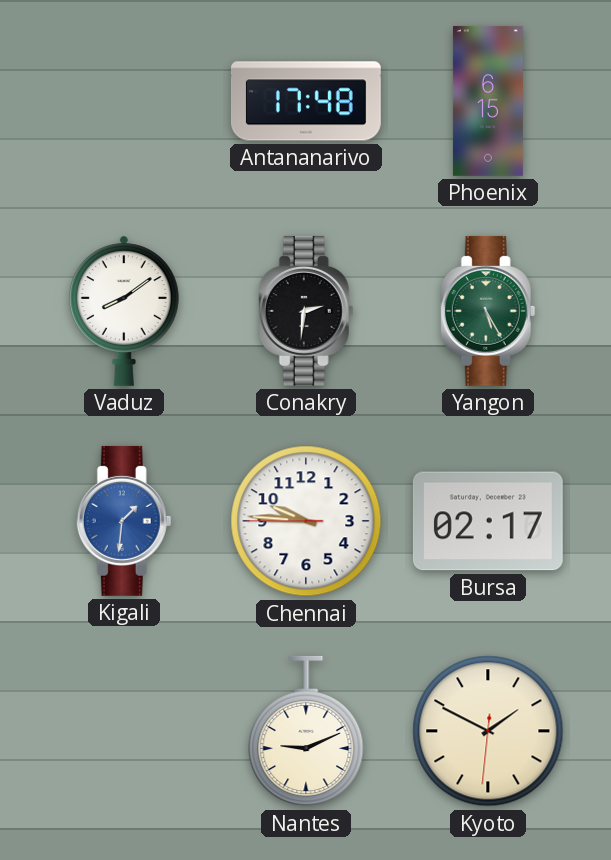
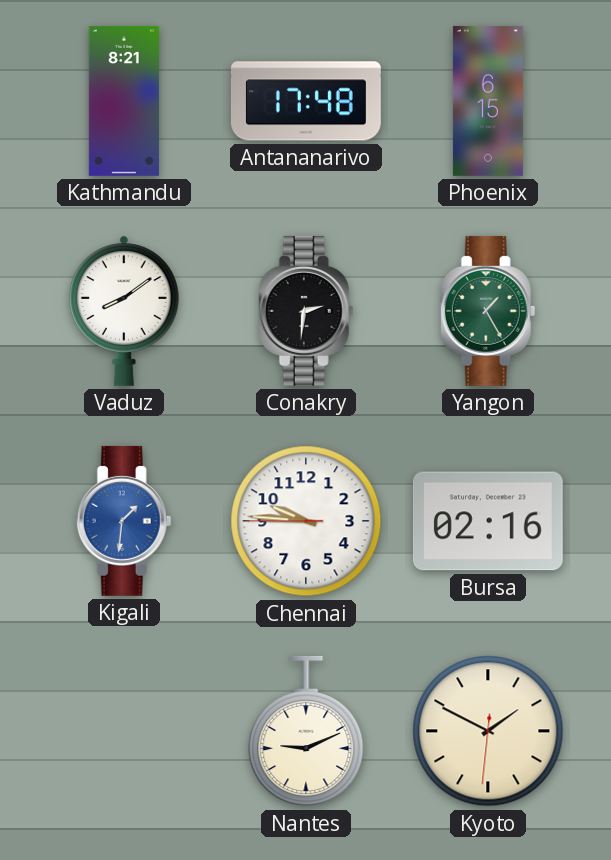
Kathmandu: none -> 8:21 (124, 101)
Yangon: 5:25 -> 1:25 (488, 311)
Bursa: 02:17 -> 02:16 (488, 521)
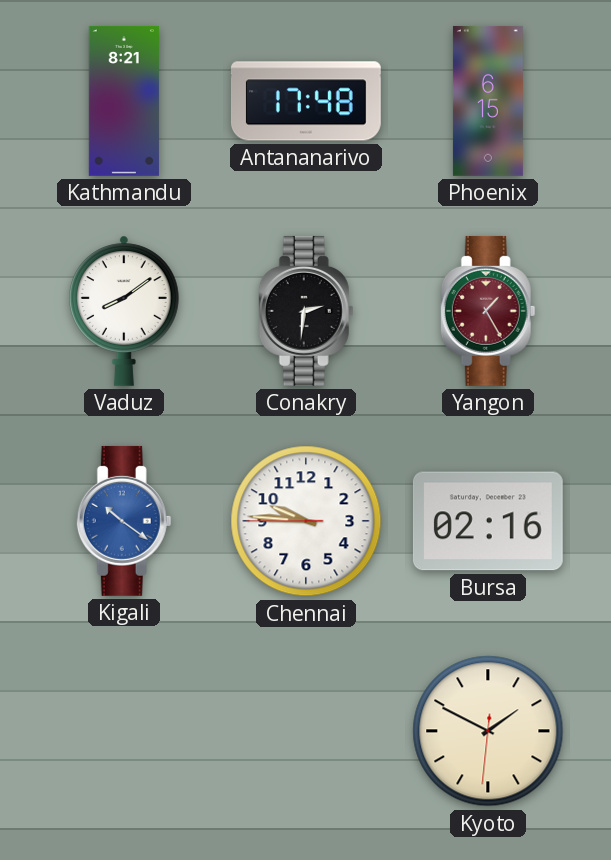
Yangon dial: green -> burgundy (488, 311)
Kigali: 1:31 -> 10:21 (124, 521)
Nantes: 9:11 -> none (306, 731)
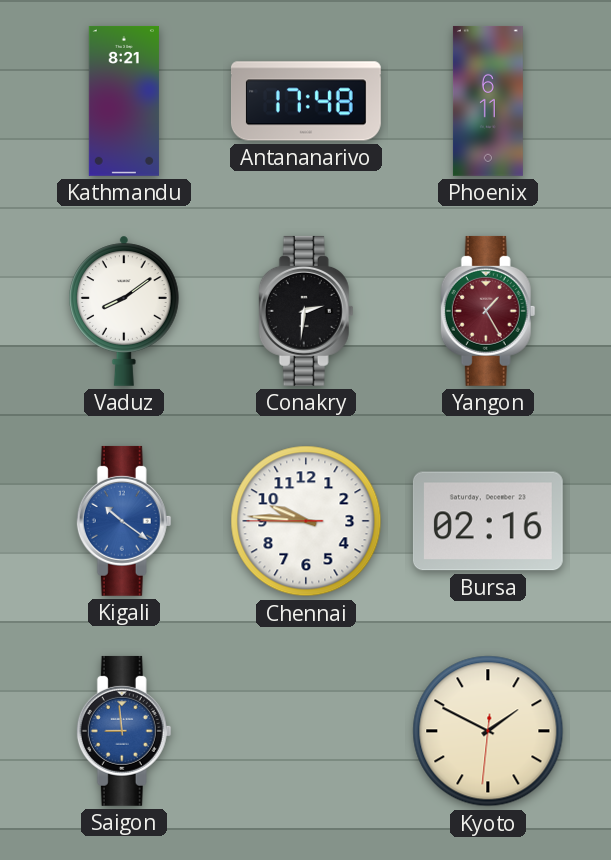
Phoenix: 6:15 -> 6:11 (488, 101)
Saigon: none -> 8:59 (124, 731)
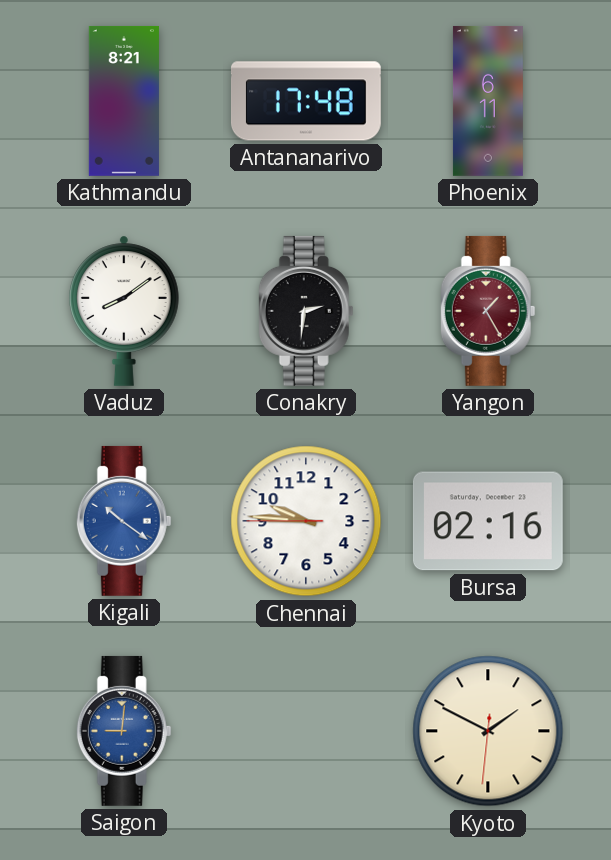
Saigon: 8:59 -> 9:01 (124, 731)
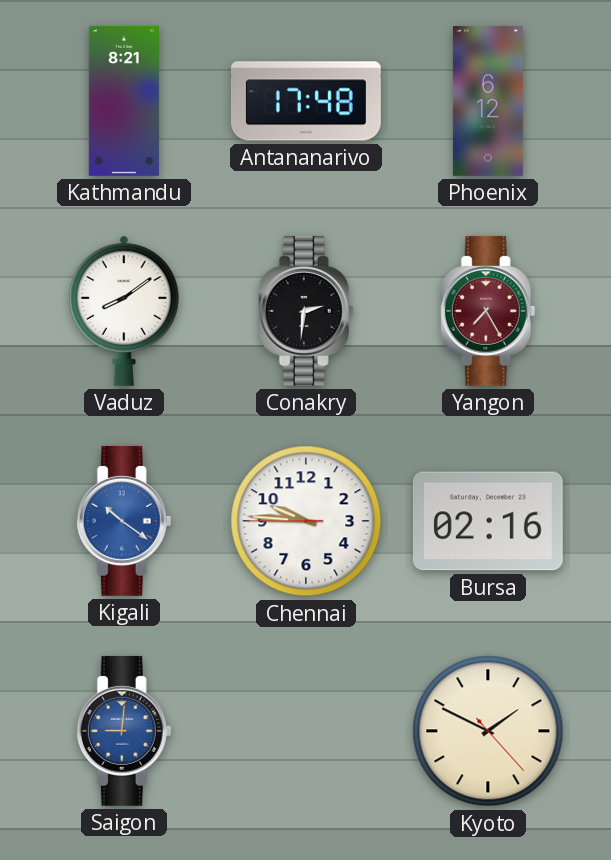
Phoenix: 6:11 -> 6:12 (488, 101)
Yangon: 1:25 -> 7:25 (488, 311)
Kyoto: 1:49:31 -> 1:49:23 (488, 731)
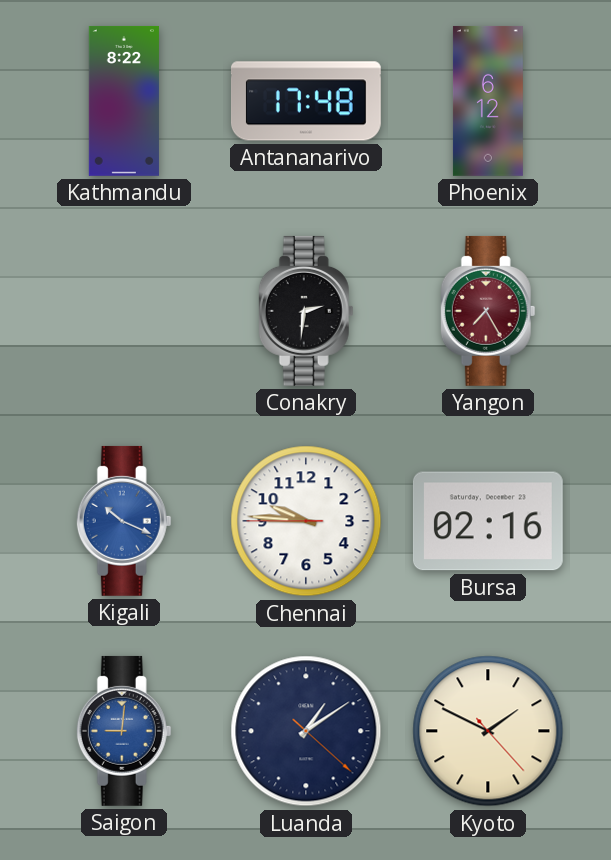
Kathmandu: 8:21 -> 8:22 (124, 101)
Vaduz: 8:09 -> none (125, 311)
Kigali: 10:21 -> 10:19 (124, 521)
Luanda: none -> 1:09 (306, 731)
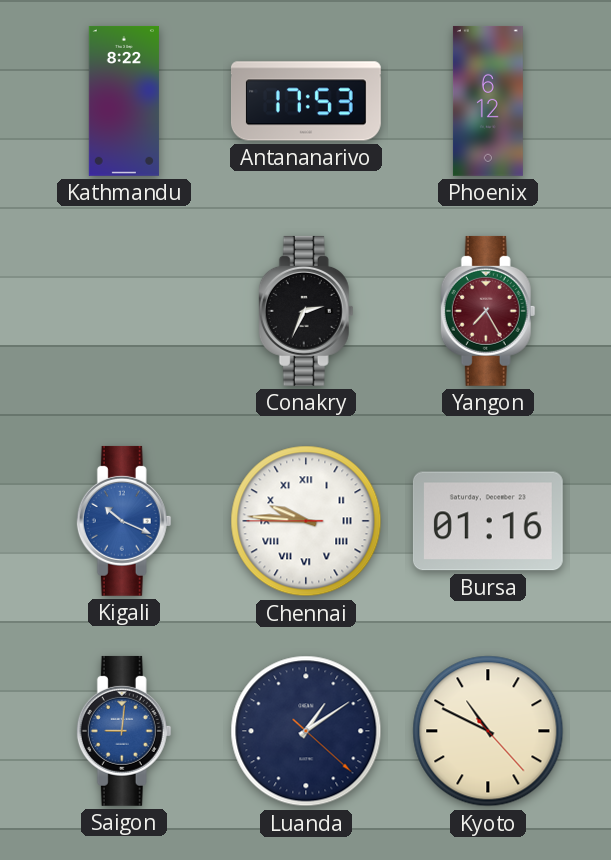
Antananarivo: 17:48 -> 17:53 (306, 101)
Conakry: 2:31 -> 2:34 (306, 311)
Chennai numerals: Arabic -> Roman (306, 521)
Bursa: 02:16 -> 01:16 (488, 521)
Kyoto: 1:49 -> 10:49 (488, 731)
